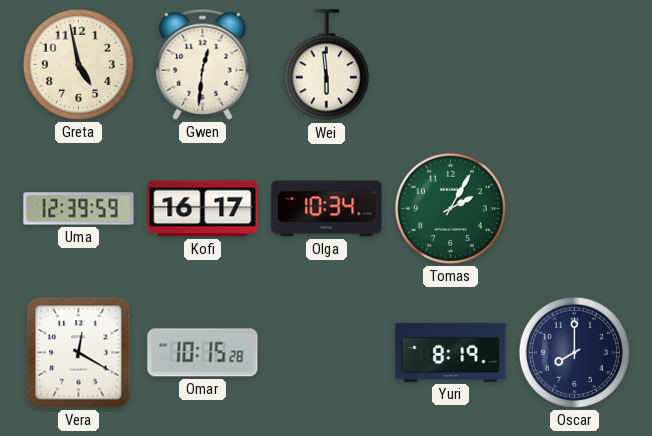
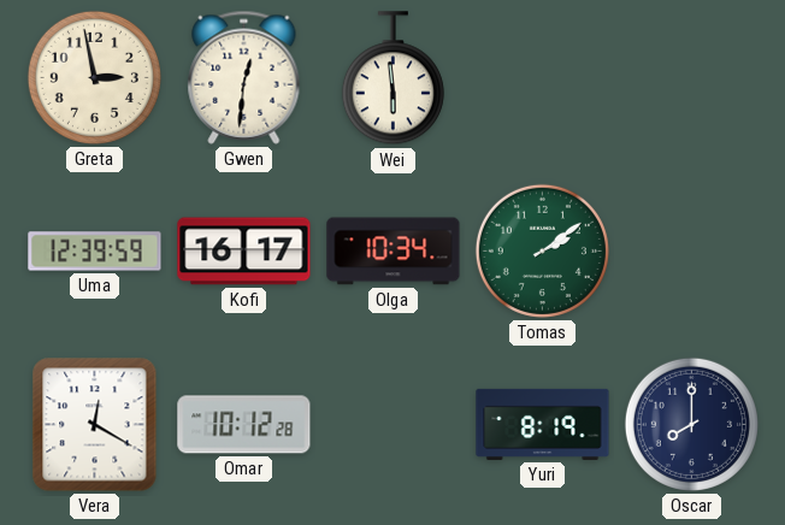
Greta: 4:58 -> 2:58 (94, 77)
Tomas: 2:05 -> 2:09 (542, 250)
Omar: 10:15 -> 10:12 (244, 425)
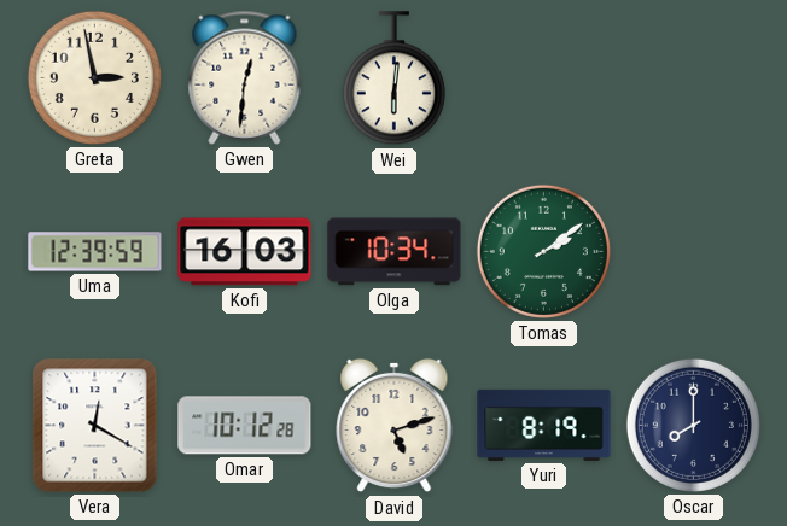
Wei: 5:59 -> 6:01 (393, 78)
Kofi: 16:17 -> 16:03 (245, 252)
David: none -> 5:12 (395, 426)
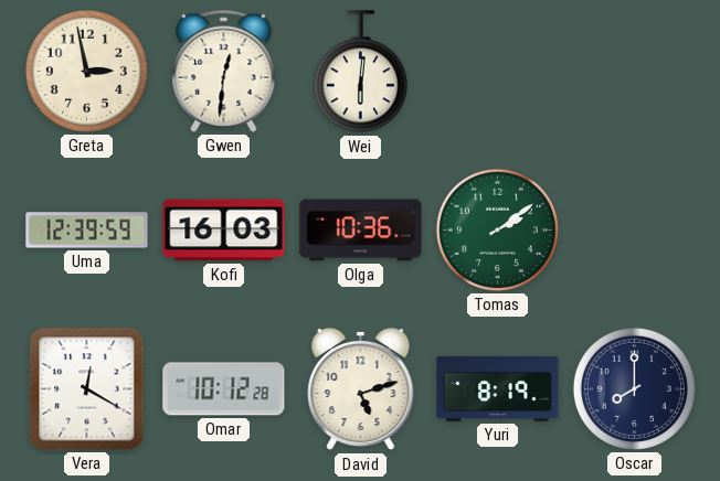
Olga: 10:34 -> 10:36 (361, 231)
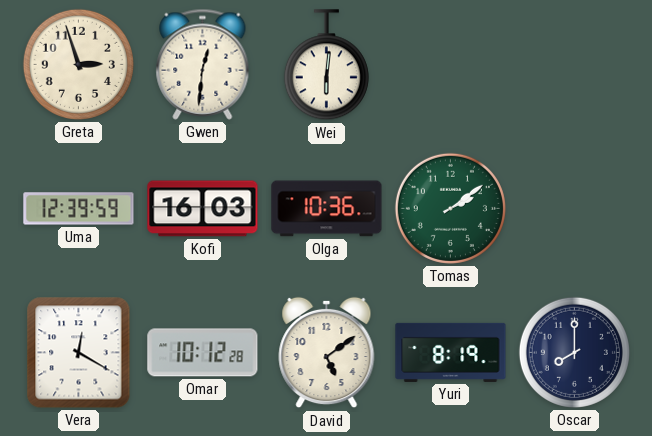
Greta: 2:58 -> 2:57 (78, 64)
David: 5:12 -> 5:09 (327, 353)
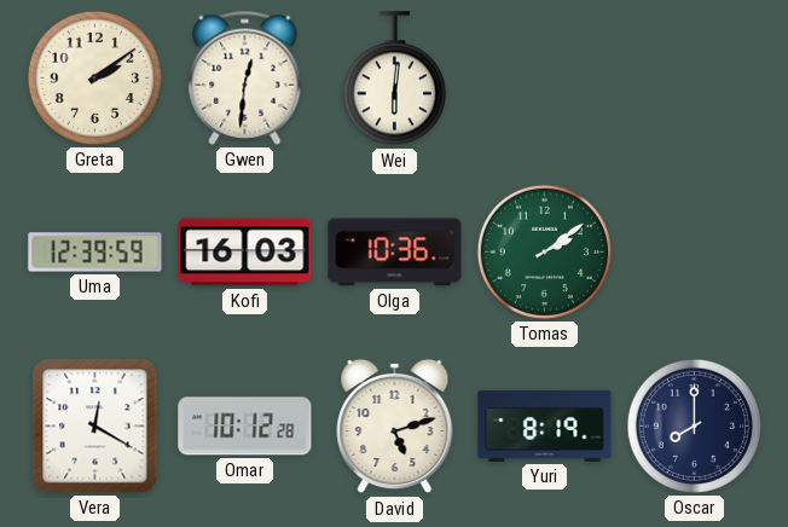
Greta: 2:57 -> 2:09 (94, 77)
David: 5:09 -> 5:12 (395, 427)
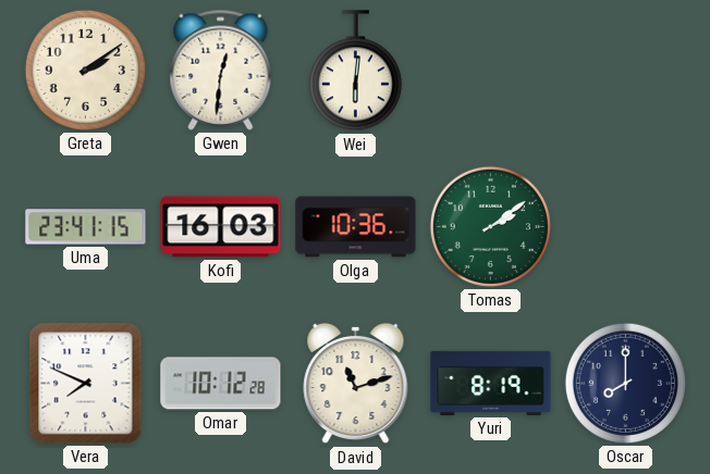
Uma: 12:39 -> 23:41 (86, 227)
Vera: 12:20 -> 7:49 (86, 384)
David: 5:12 -> 11:12 (356, 384)
